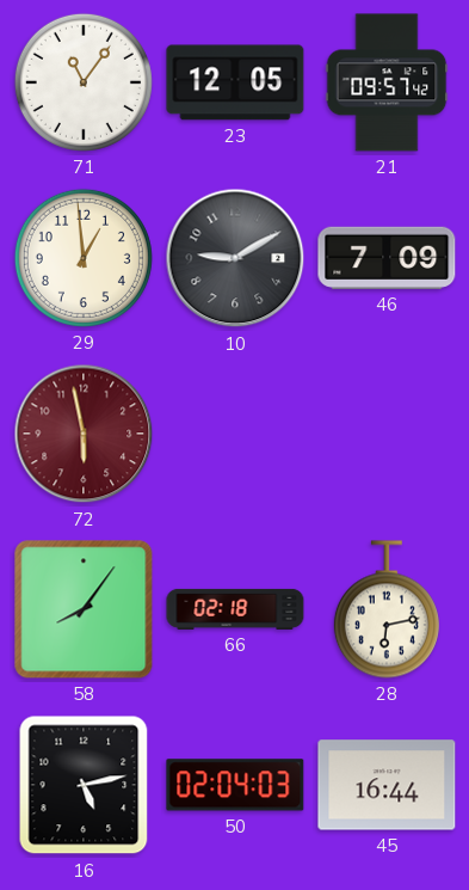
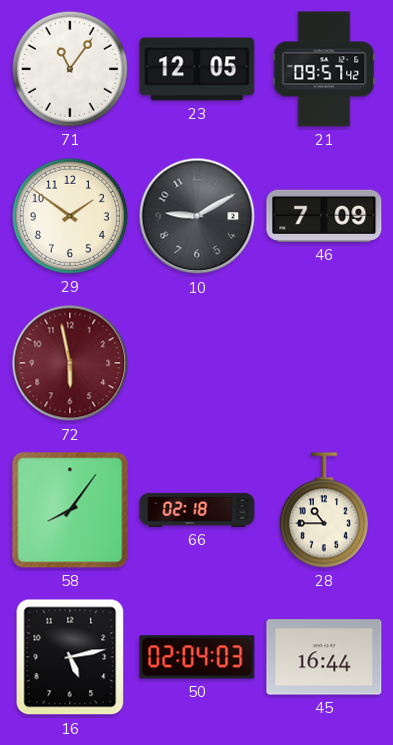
29: 12:59 -> 1:51 (70, 216)
28: 6:13 -> 10:45 (324, 510)
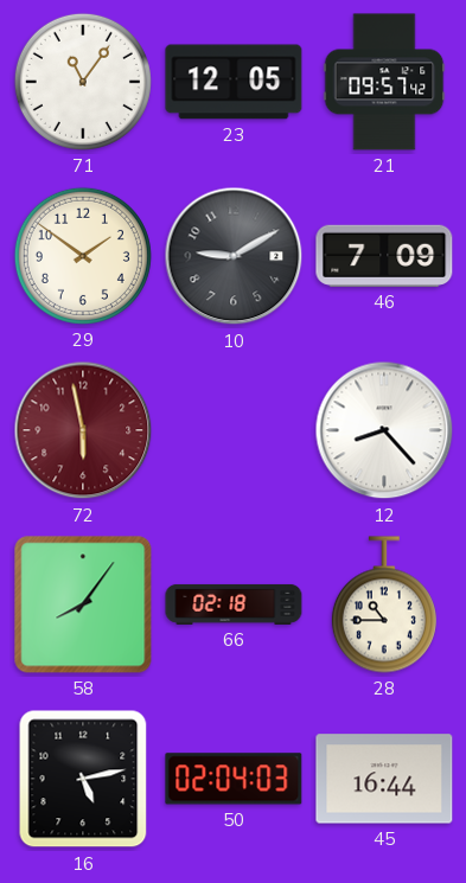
12: none -> 8:23 (384, 430)
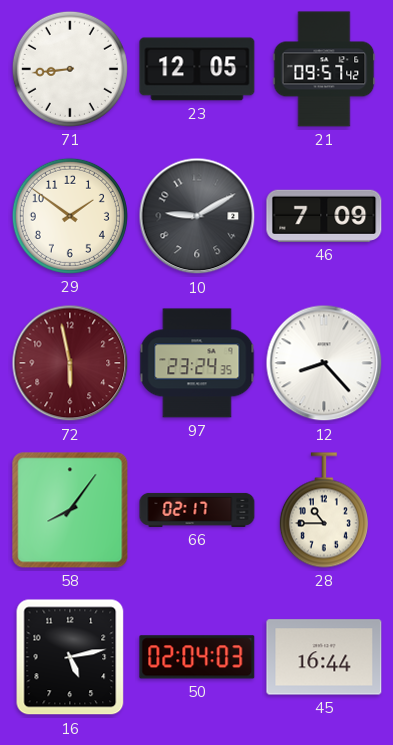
71: 11:06 -> 8:44 (70, 69)
97: none -> 23:24 (197, 363)
66: 02:18 -> 02:17 (197, 510)
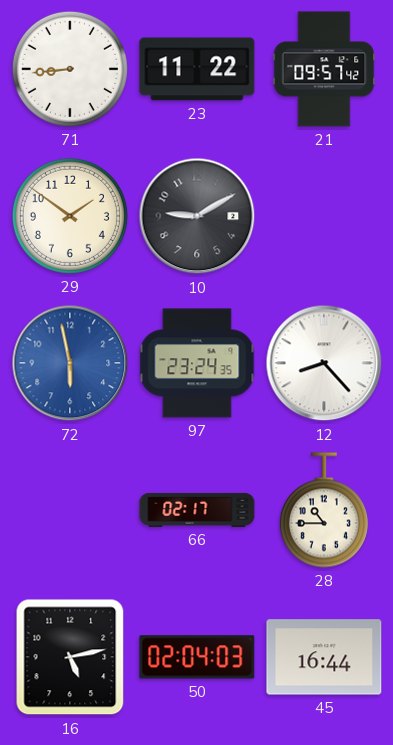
23: 12:05 -> 11:22 (197, 69)
46: 7:09 -> none (324, 216)
72 dial: burgundy -> blue (70, 363)
58: 8:06 -> none (70, 510)
